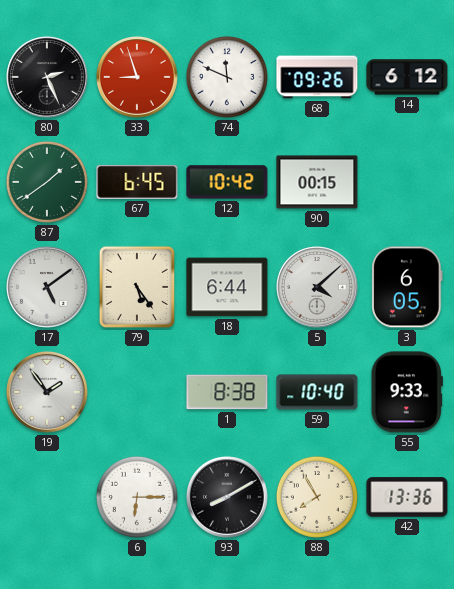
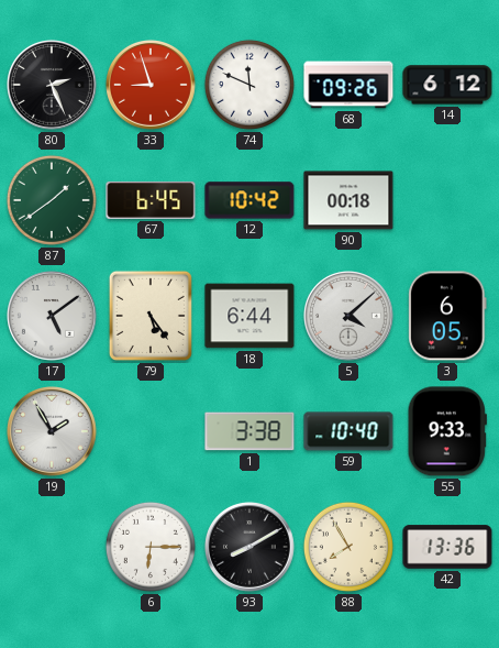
90: 00:15 -> 00:18 (348, 200)
19: 1:54 -> 1:55 (53, 432)
1: 8:38 -> 3:38 (249, 431)
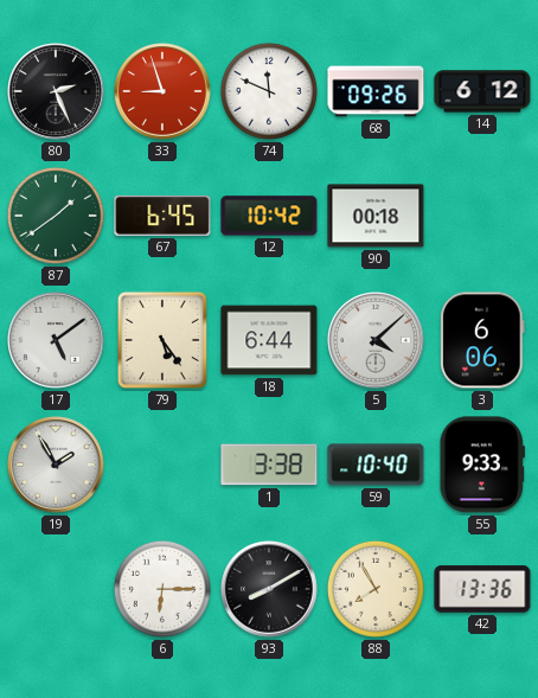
3: 6:05 -> 6:06 (482, 340)
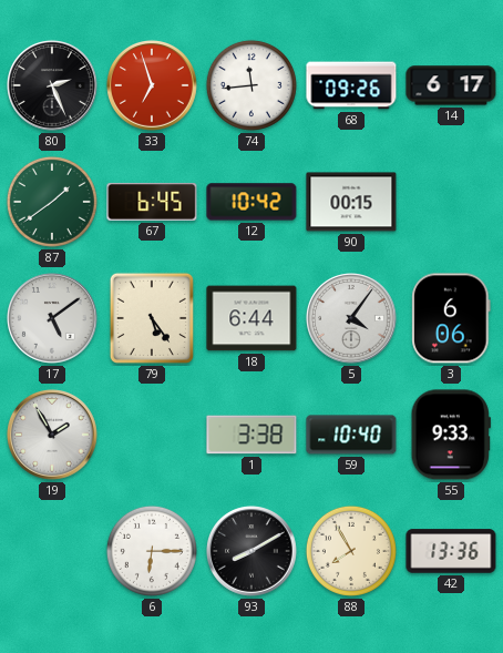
33: 8:57 -> 6:57 (153, 86)
74: 11:49 -> 11:44 (251, 85)
14: 6:12 -> 6:17 (451, 85)
90: 00:18 -> 00:15 (351, 202)
5: 4:08 -> 4:06 (352, 319)
